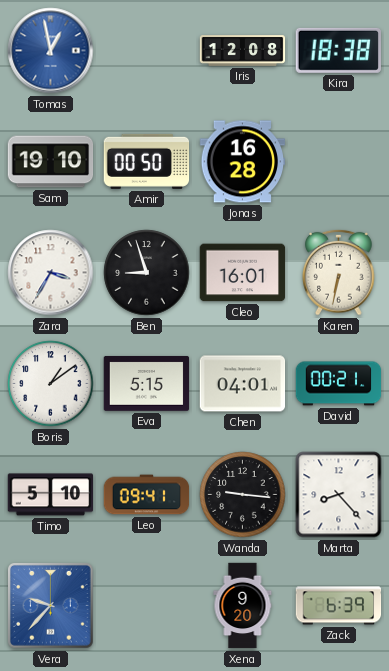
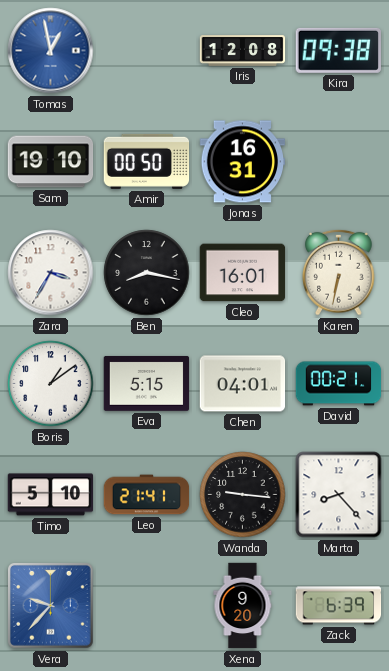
Kira: 18:38 -> 09:38 (338, 50)
Jonas: 16:28 -> 16:31 (243, 162)
Ben: 8:57 -> 8:17 (147, 273)
Leo: 09:41 -> 21:41 (147, 495)
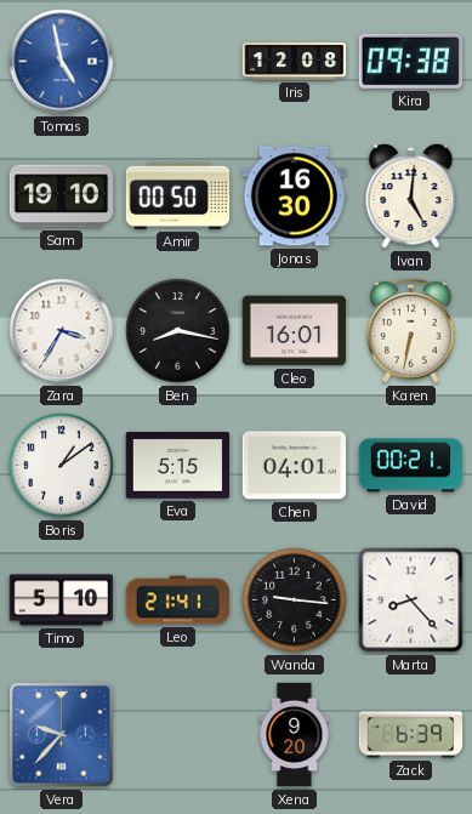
Tomas: 12:58 -> 4:58 (62, 62)
Jonas: 16:31 -> 16:30 (295, 197)
Ivan: none -> 5:01 (411, 197)
